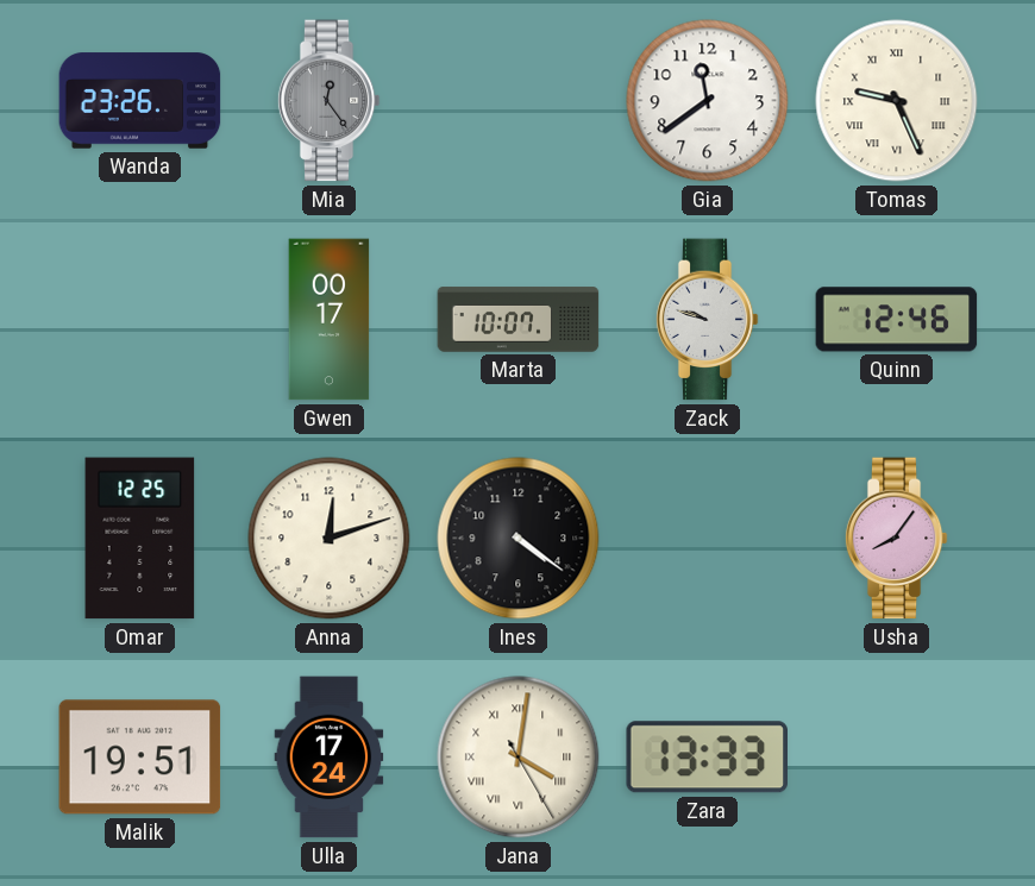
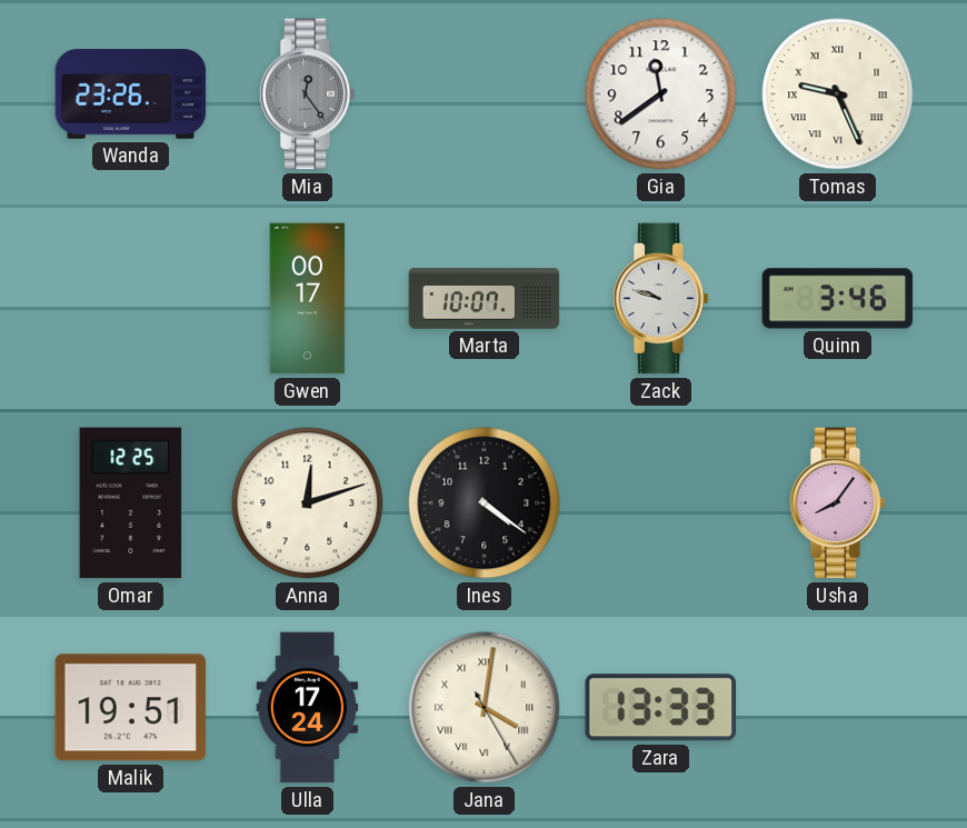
Quinn: 12:46 -> 3:46 (838, 299)
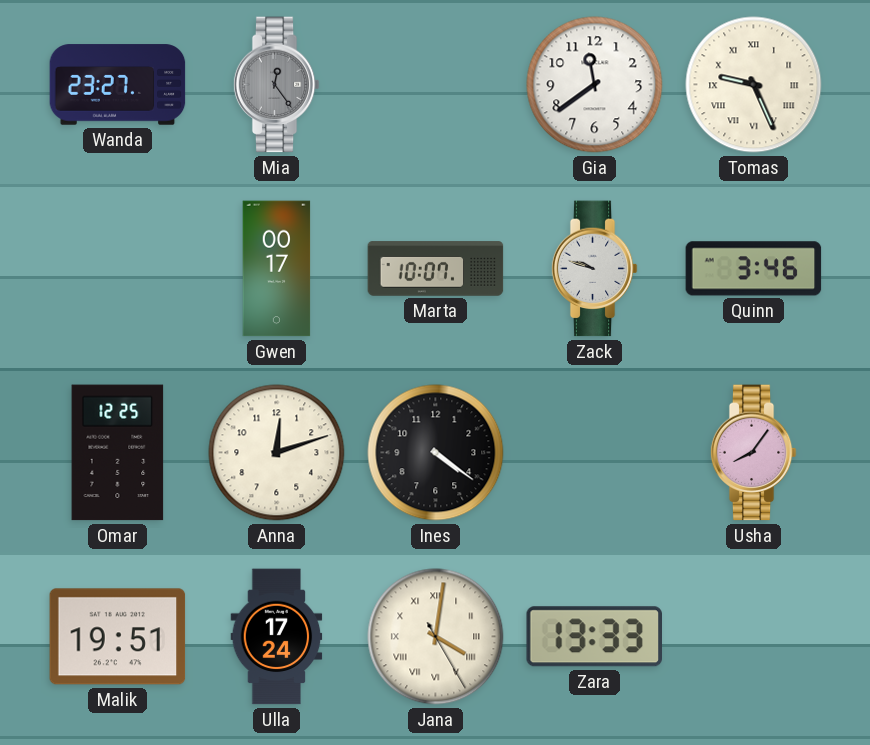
Wanda: 23:26 -> 23:27 (118, 85)
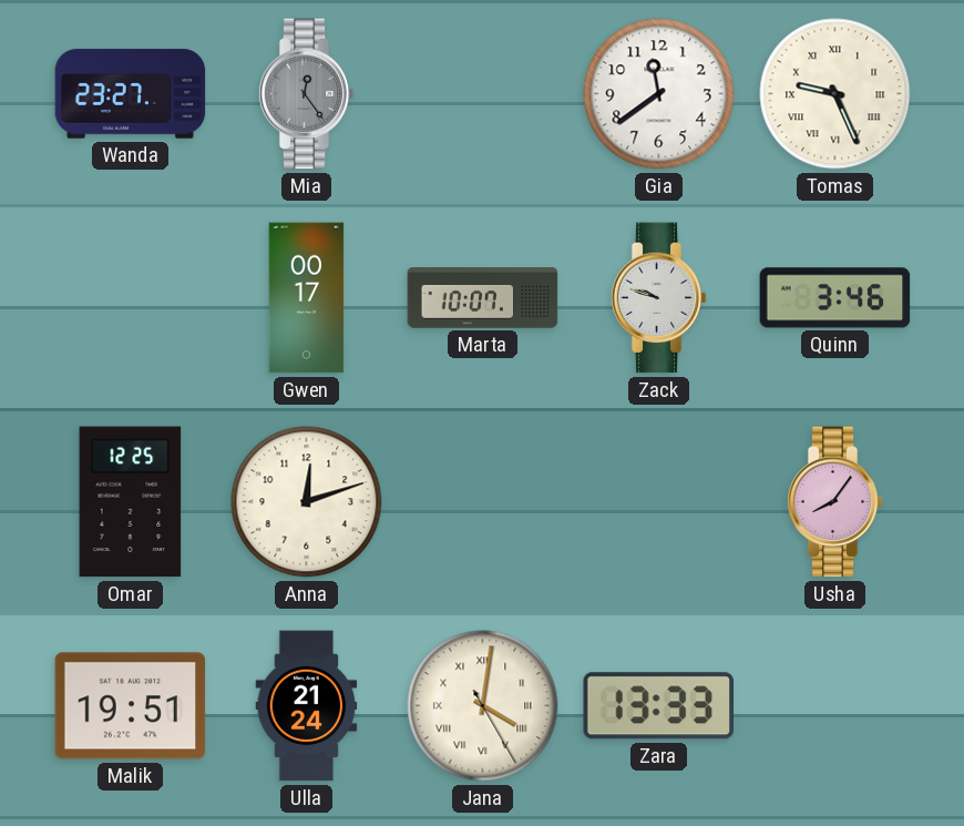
Ines: 4:21 -> none (436, 453)
Ulla: 17:24 -> 21:24 (307, 706)
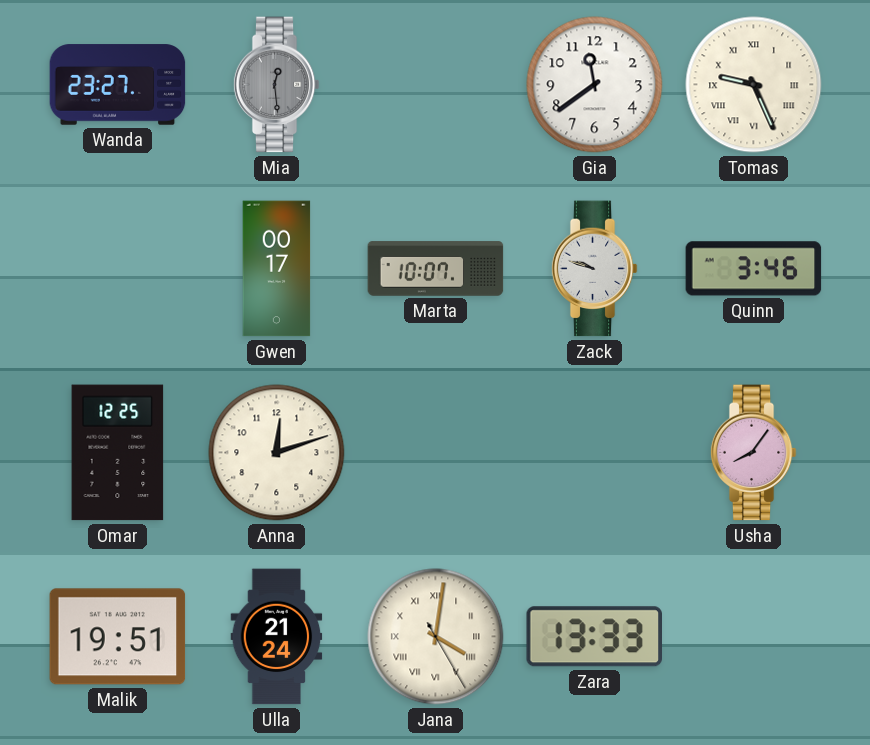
Mia: 12:24 -> 12:29 (276, 85)
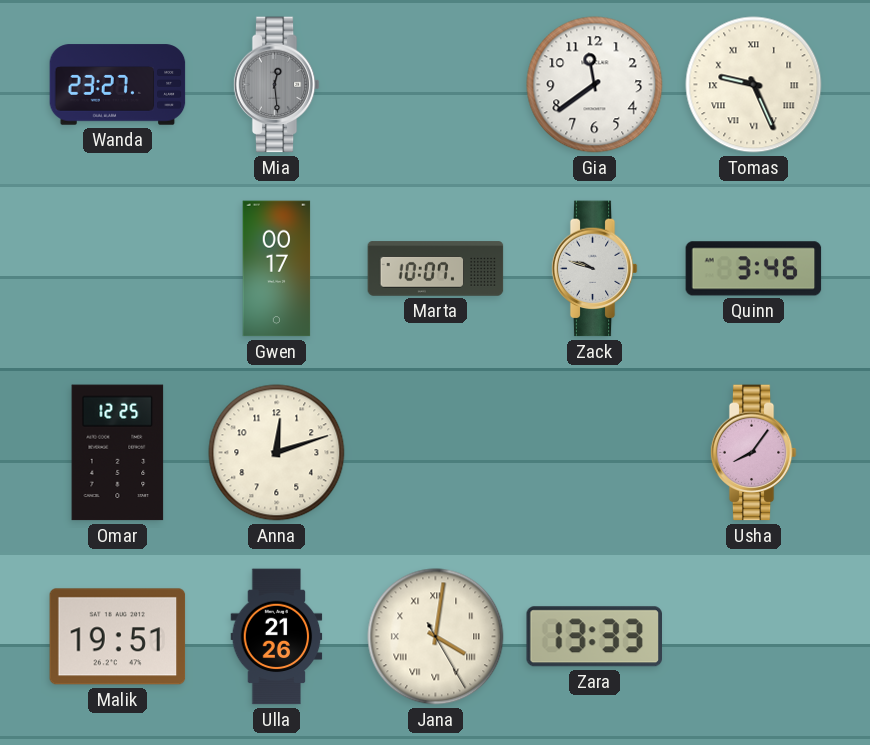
Ulla: 21:24 -> 21:26 (277, 637)
